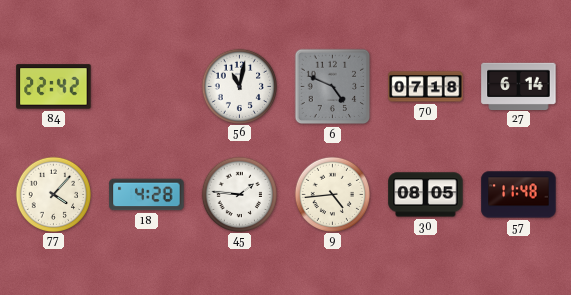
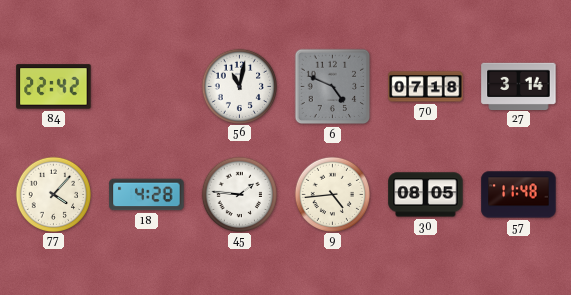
27: 6:14 -> 3:14 (519, 86)
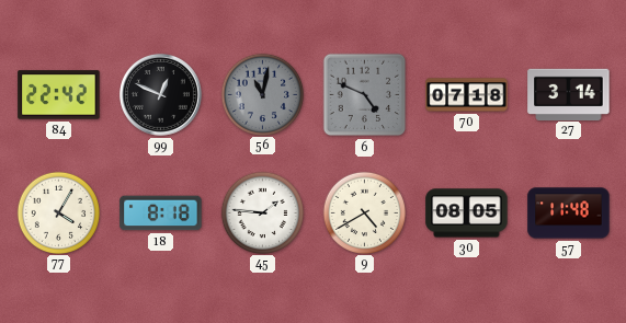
99: none -> 12:49 (161, 95)
56 dial: white -> grey (262, 94)
77: 4:07 -> 4:05 (58, 212)
18: 4:28 -> 8:18 (161, 214)
9: 4:44 -> 4:40 (364, 212)
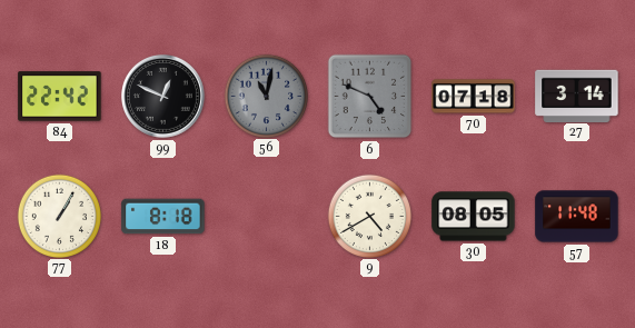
77: 4:05 -> 1:05 (59, 216)
45: 1:46 -> none (262, 212)
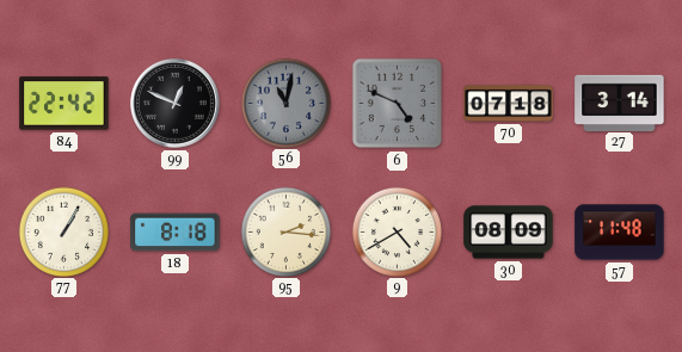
95: none -> 2:16 (285, 231)
30: 08:05 -> 08:09 (509, 233)
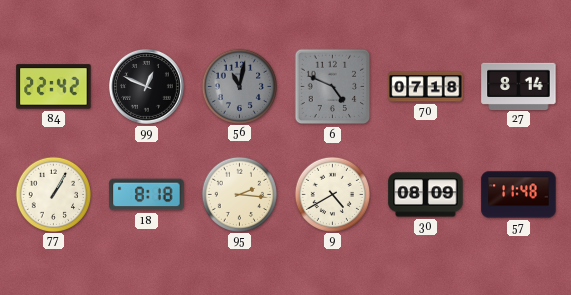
27: 3:14 -> 8:14 (519, 86)
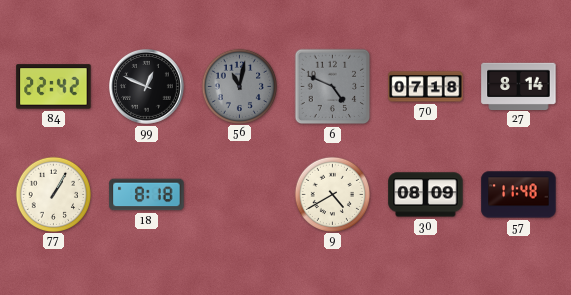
95: 2:16 -> none (239, 194)
